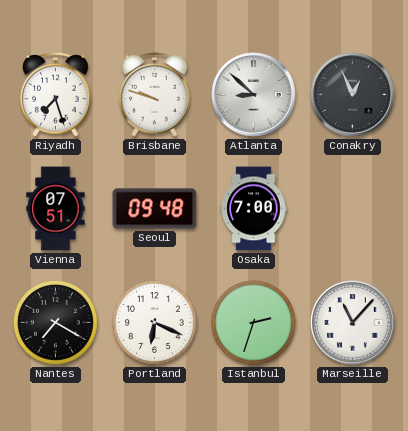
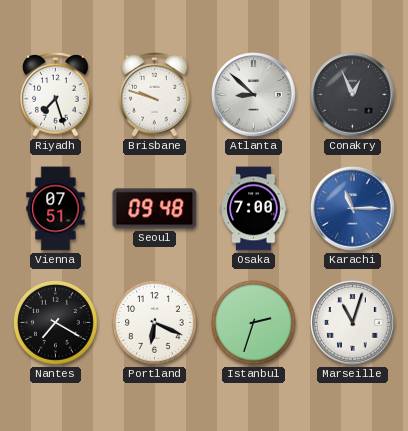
Karachi: none -> 11:15 (353, 209)
Marseille: 11:07 -> 11:03 (353, 323)
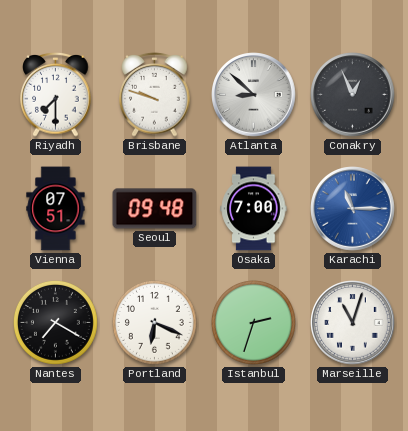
Riyadh: 7:27 -> 7:30 (56, 95)
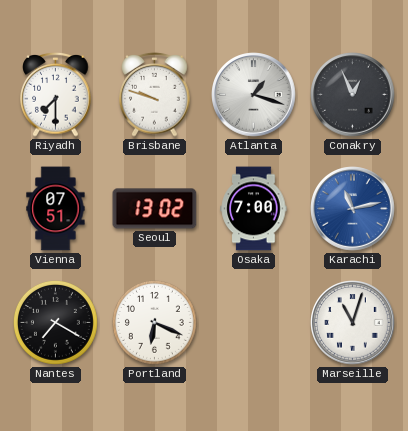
Atlanta: 8:52 -> 1:18 (254, 95)
Seoul: 09:48 -> 13:02 (155, 209)
Karachi: 11:15 -> 11:13 (353, 209)
Istanbul: 2:33 -> none (253, 322)
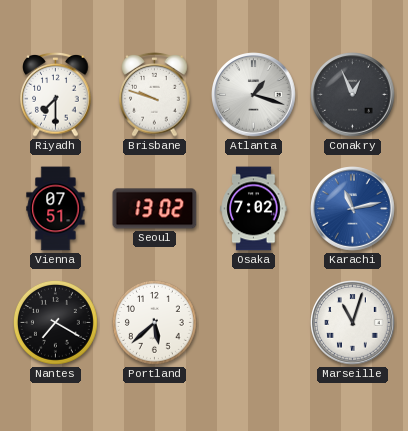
Osaka: 7:00 -> 7:02 (254, 209)
Portland: 6:19 -> 5:38 (154, 322)
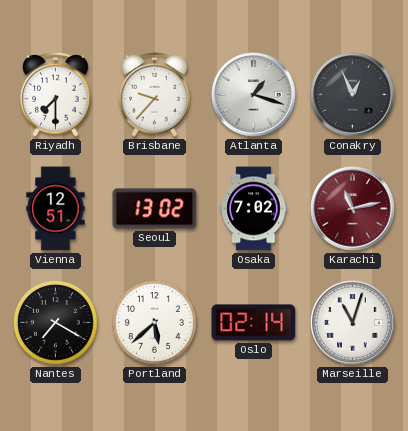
Brisbane: 9:48 -> 9:37 (155, 95)
Vienna: 07:51 -> 12:51 (56, 209)
Karachi dial: blue -> burgundy (353, 209)
Oslo: none -> 02:14 (254, 323)
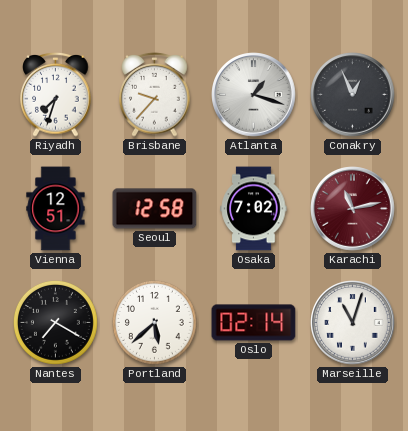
Riyadh: 7:30 -> 7:33 (56, 95)
Seoul: 13:02 -> 12:58 (155, 209)
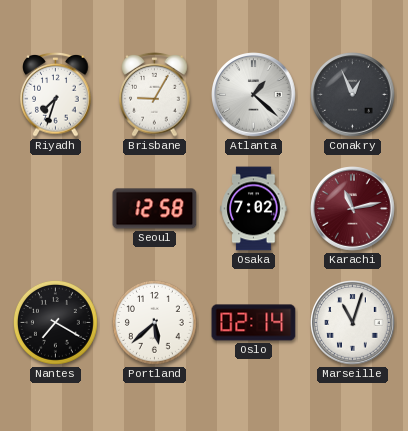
Brisbane: 9:37 -> 9:05 (155, 95)
Atlanta: 1:18 -> 1:22 (254, 95)
Vienna: 12:51 -> none (56, 209)
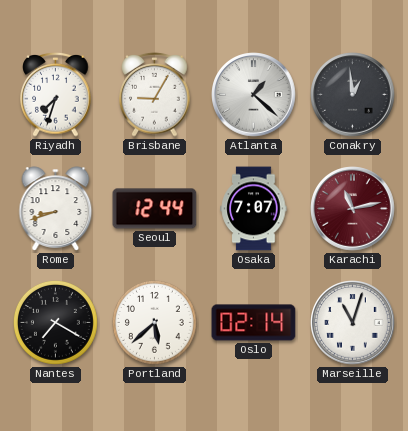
Conakry: 12:56 -> 12:59 (353, 95)
Rome: none -> 8:42 (56, 209)
Seoul: 12:58 -> 12:44 (155, 209)
Osaka: 7:02 -> 7:07 (254, 209)
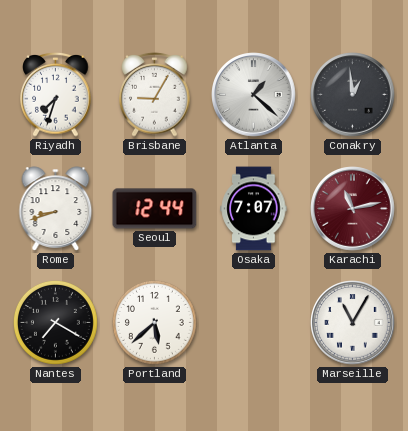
Oslo: 02:14 -> none (254, 323)
Marseille: 11:03 -> 11:05 (353, 323)
